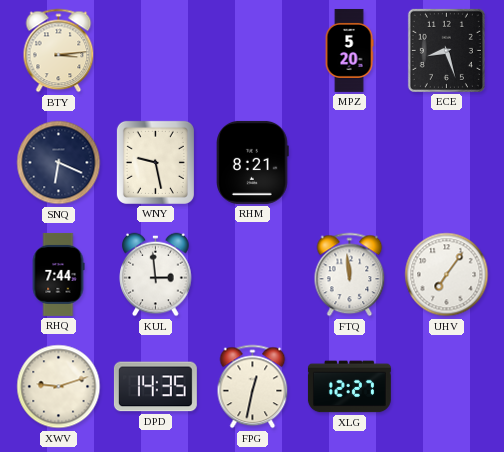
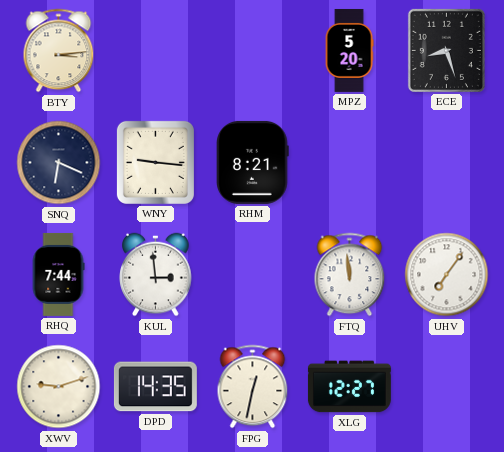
WNY: 9:28 -> 9:16 (155, 162)
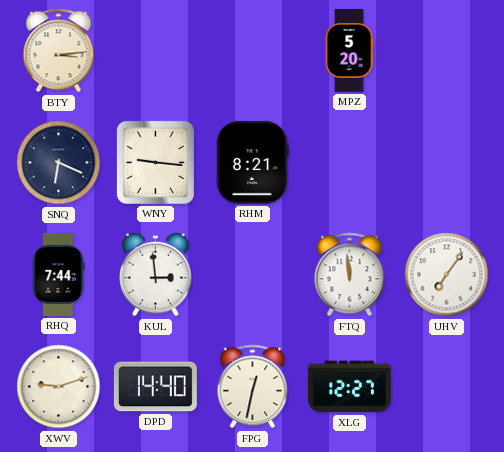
ECE: 8:27 -> none (446, 50)
DPD: 14:35 -> 14:40 (155, 387)
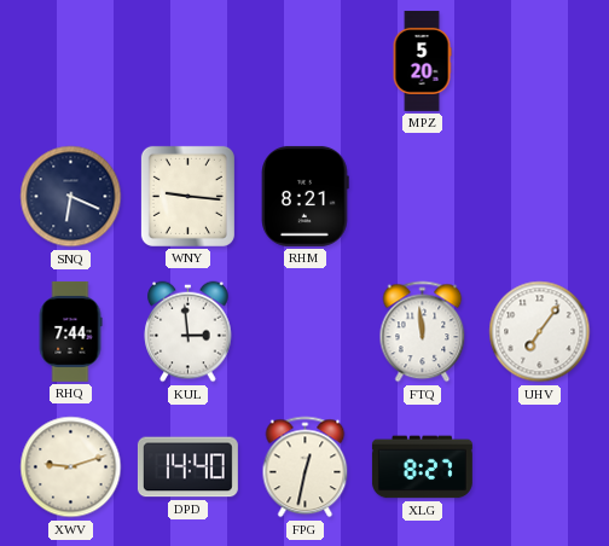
BTY: 3:14 -> none (59, 51)
XLG: 12:27 -> 8:27 (422, 467)
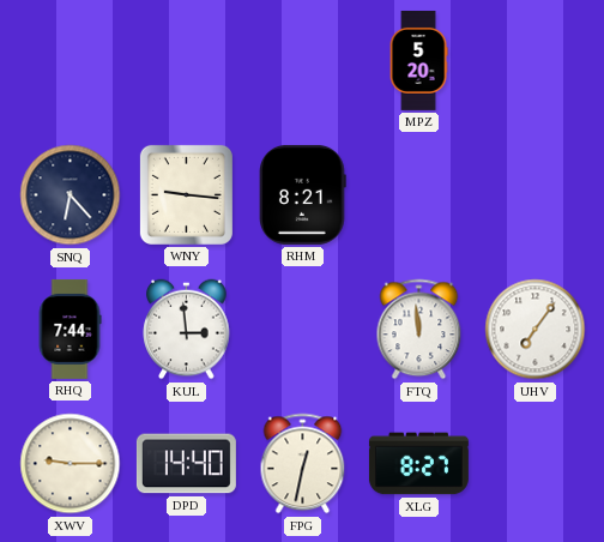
SNQ: 6:19 -> 6:23 (71, 195)
XWV: 9:12 -> 9:15 (71, 464)
